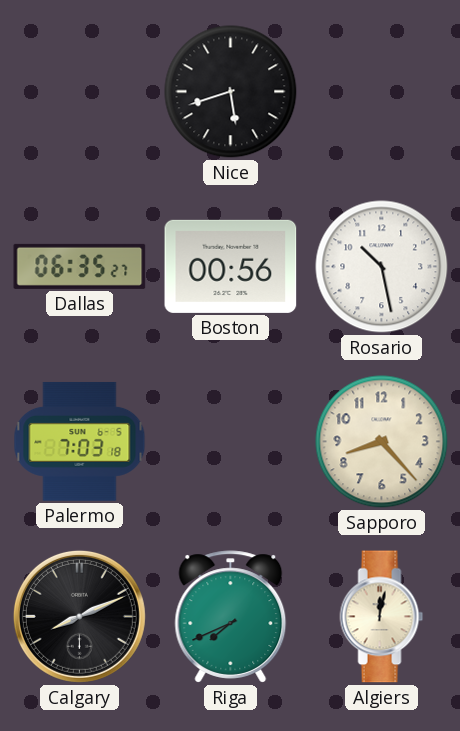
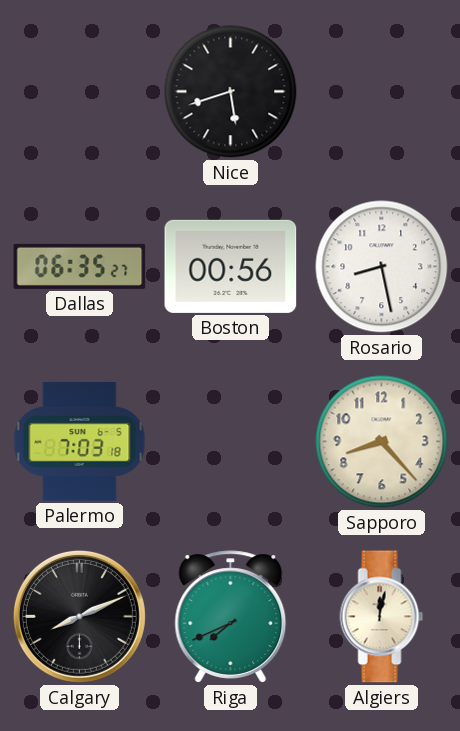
Rosario: 10:28 -> 8:28 (382, 267)
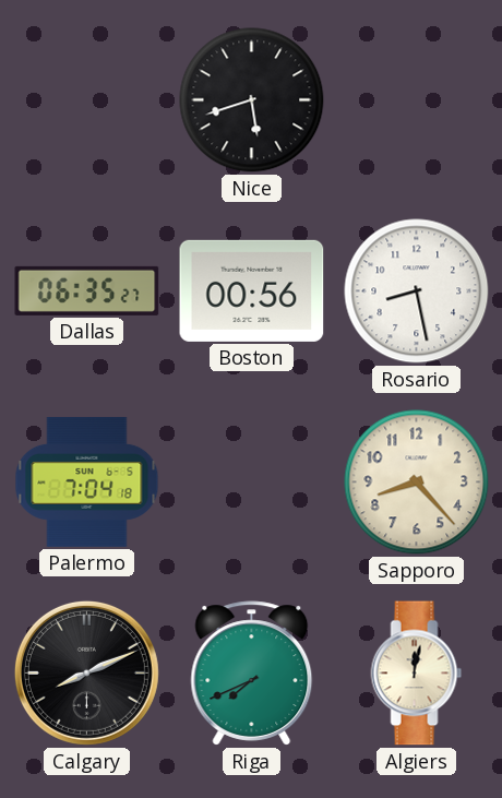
Palermo: 7:03 -> 7:04 (87, 481)
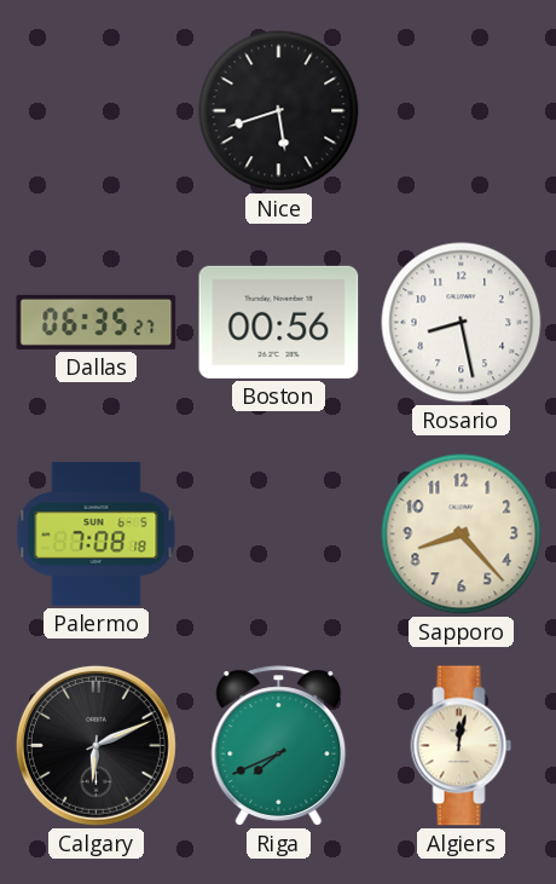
Palermo: 7:04 -> 7:08 (97, 533)
Calgary: 8:11 -> 6:11 (95, 745)
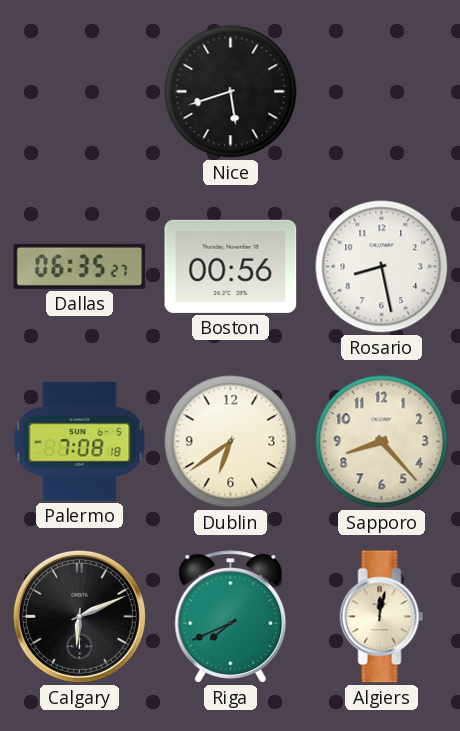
Dublin: none -> 6:39 (231, 442)
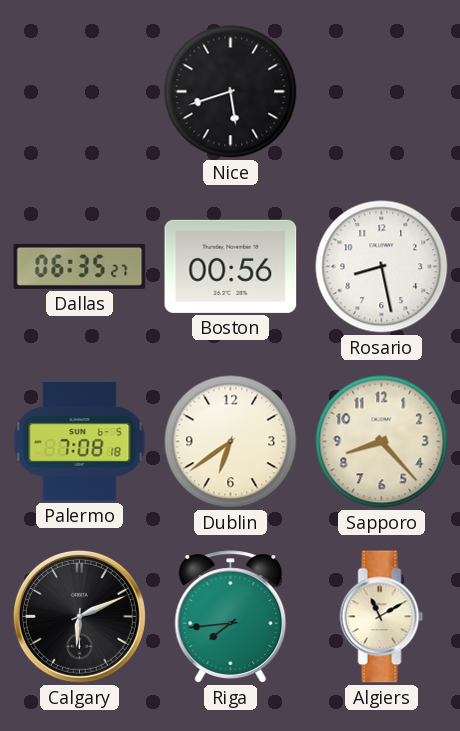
Riga: 7:41 -> 7:44 (231, 617)
Algiers: 12:02 -> 11:10 (382, 617)
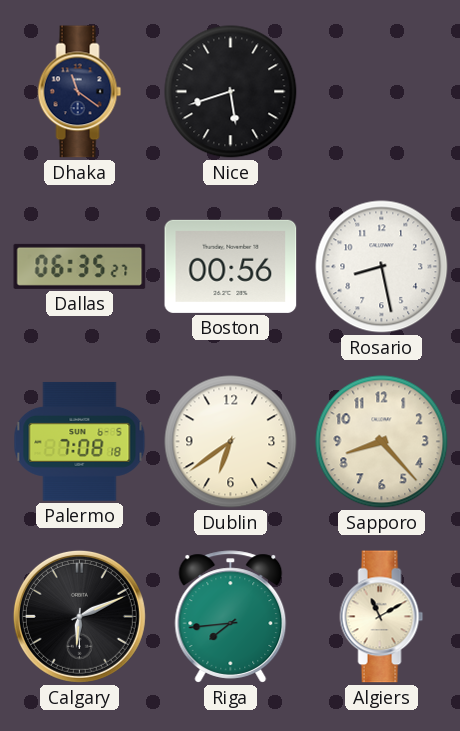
Dhaka: none -> 11:21 (80, 92)
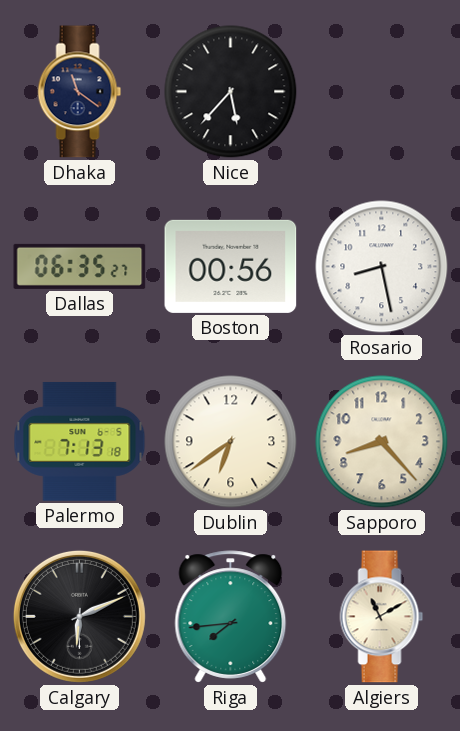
Nice: 5:42 -> 5:37 (231, 92)
Palermo: 7:08 -> 7:13 (80, 441)
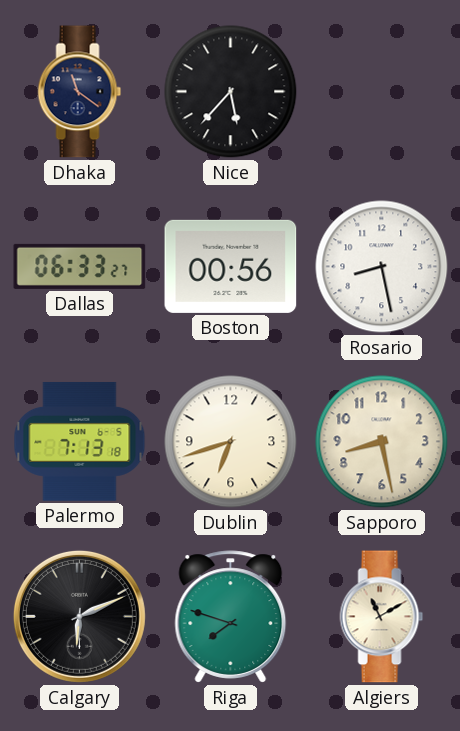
Dallas: 06:35 -> 06:33 (80, 266)
Dublin: 6:39 -> 6:42 (231, 442)
Sapporo: 8:23 -> 8:28 (382, 442)
Riga: 7:44 -> 7:48 (231, 617)
